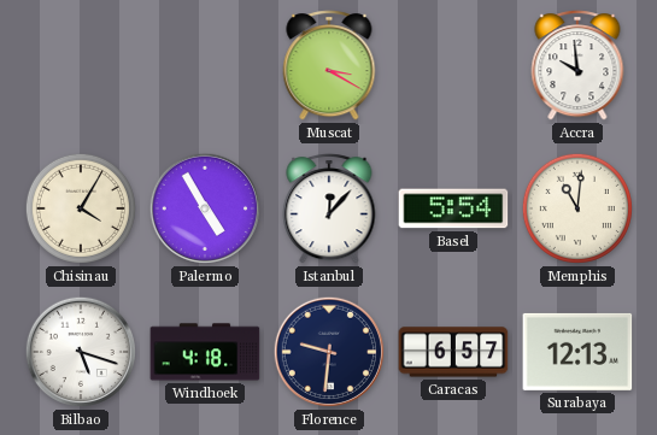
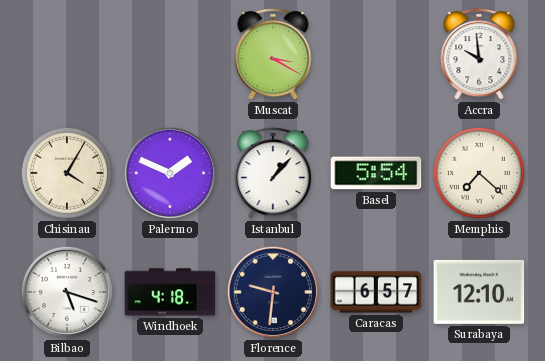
Palermo: 4:55 -> 1:49 (170, 173)
Istanbul: 12:07 -> 1:07 (273, 173)
Memphis: 11:01 -> 7:22 (479, 173)
Surabaya: 12:13 -> 12:10 (479, 292)
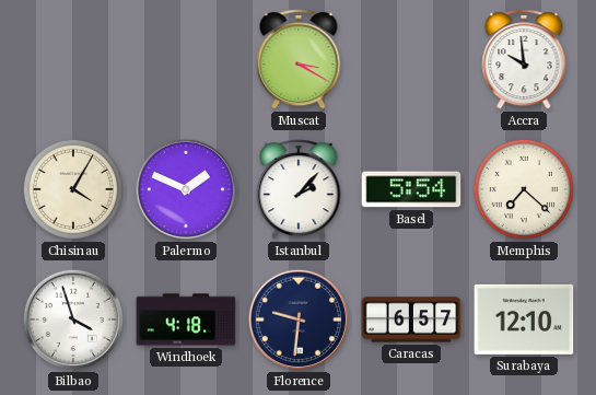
Istanbul: 1:07 -> 2:07 (299, 189)
Bilbao: 5:18 -> 3:57 (73, 320)
